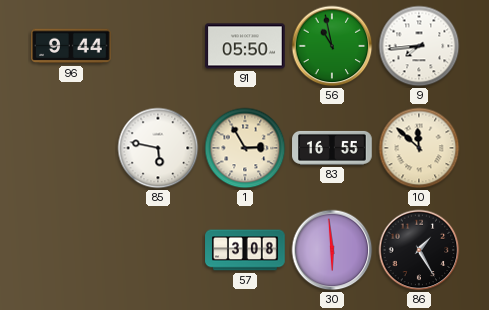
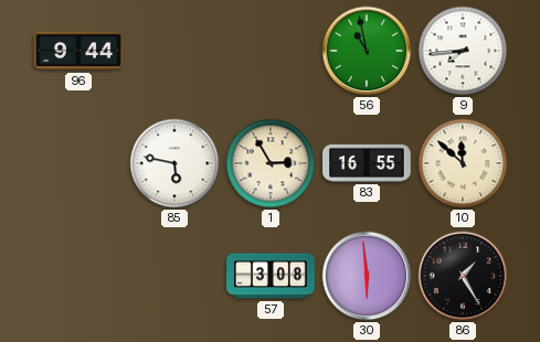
91: 05:50 -> none (245, 46)
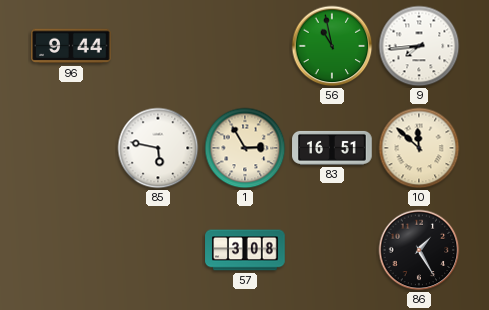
83: 16:55 -> 16:51 (332, 148)
30: 5:59 -> none (367, 276)
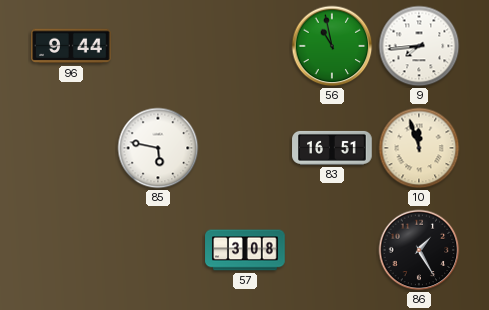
1: 2:55 -> none (245, 148)
10: 11:52 -> 11:57 (419, 148)
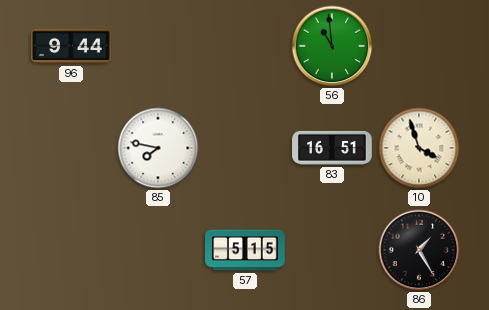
56: 10:58 -> 10:59 (332, 46)
9: 7:44 -> none (419, 46)
85: 5:47 -> 7:47 (158, 148)
10: 11:57 -> 3:57 (419, 148)
57: 3:08 -> 5:15 (245, 250)
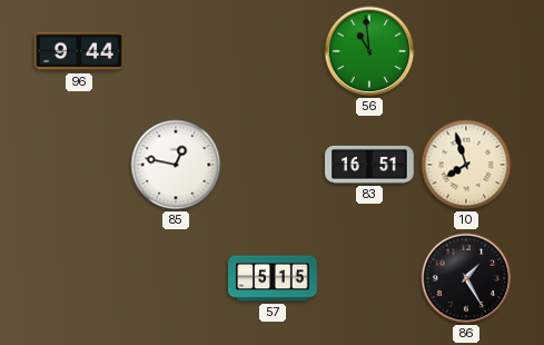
85: 7:47 -> 12:47 (176, 165)
10: 3:57 -> 7:57 (466, 165)
